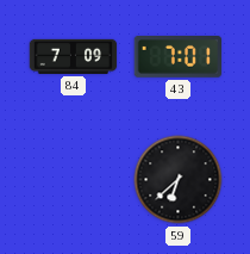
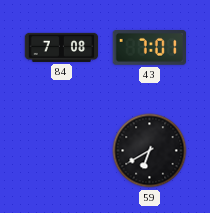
84: 7:09 -> 7:08 (62, 47)
59: 6:38 -> 6:40 (150, 151)
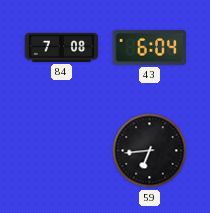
43: 7:01 -> 6:04 (150, 48)
59: 6:40 -> 6:44 (150, 151)
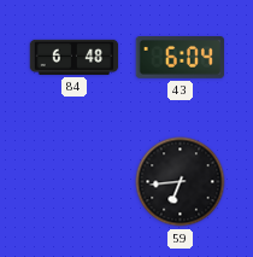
84: 7:08 -> 6:48 (75, 57)
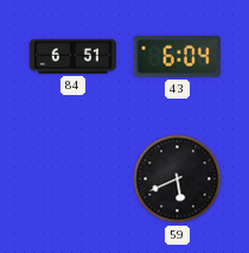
84: 6:48 -> 6:51 (74, 56)
59: 6:44 -> 5:41 (178, 179)
